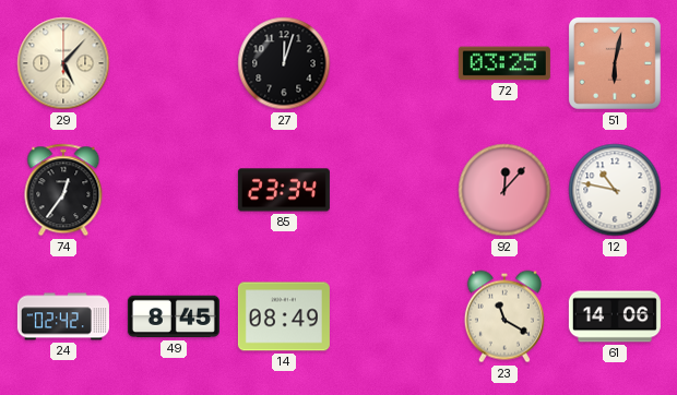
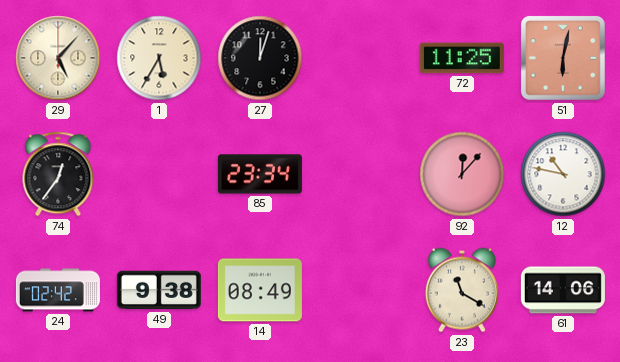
1: none -> 5:35 (159, 58)
72: 03:25 -> 11:25 (462, 58)
49: 8:45 -> 9:38 (159, 290)
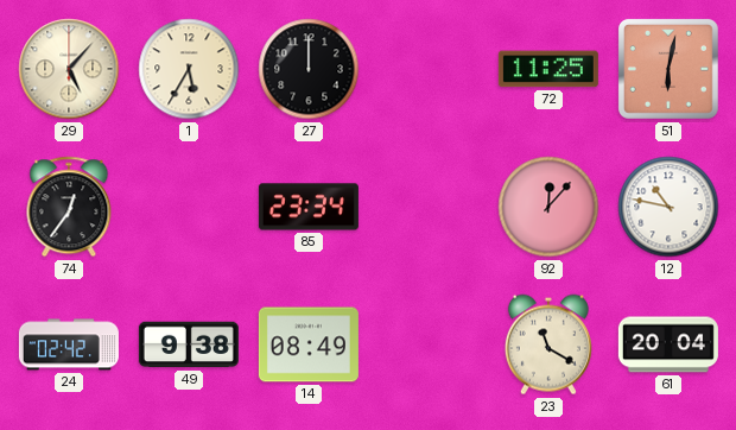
27: 12:03 -> 12:00 (309, 69)
61: 14:06 -> 20:04 (668, 344)
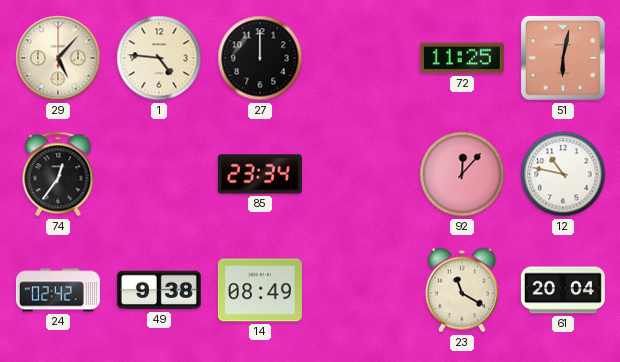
1: 5:35 -> 4:46 (159, 58)
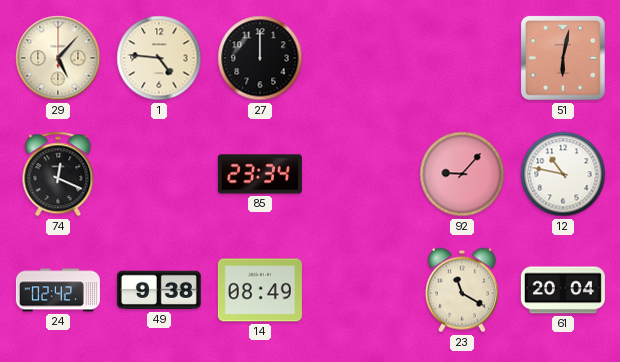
72: 11:25 -> none (462, 58)
74: 12:36 -> 12:19 (58, 174)
92: 12:07 -> 9:07 (462, 174)
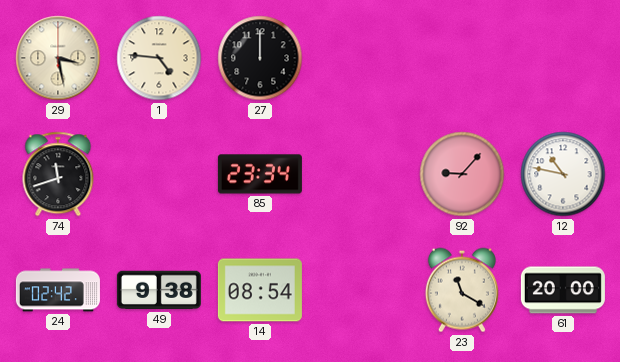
29: 5:07 -> 3:28 (58, 58)
51: 6:02 -> none (563, 58)
74: 12:19 -> 11:42 (58, 174)
14: 08:49 -> 08:54 (260, 290)
61: 20:04 -> 20:00 (563, 290)
